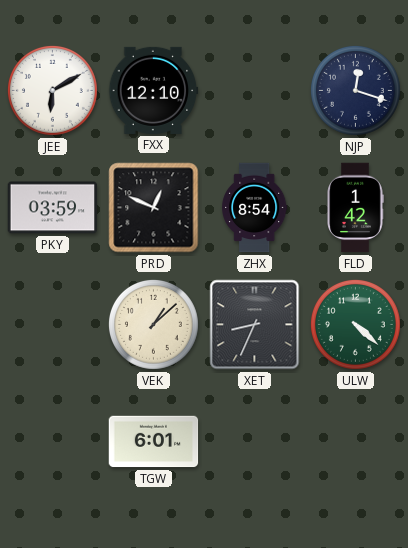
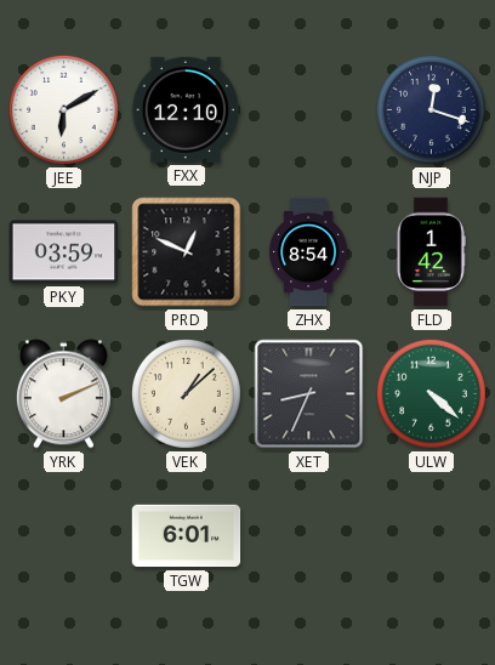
YRK: none -> 2:11 (63, 394)
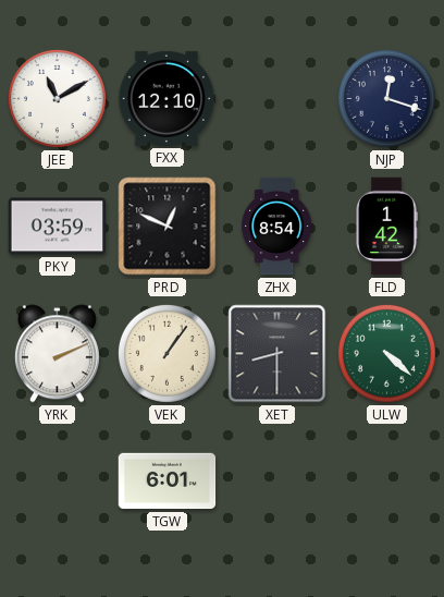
JEE: 6:10 -> 11:10 (57, 98)
VEK: 1:08 -> 1:06 (166, 353)
XET: 8:34 -> 8:30 (277, 354)
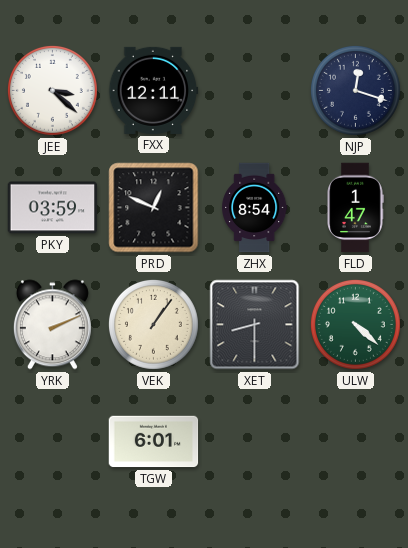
JEE: 11:10 -> 3:22 (52, 90)
FXX: 12:10 -> 12:11 (154, 90)
FLD: 1:42 -> 1:47 (355, 208)
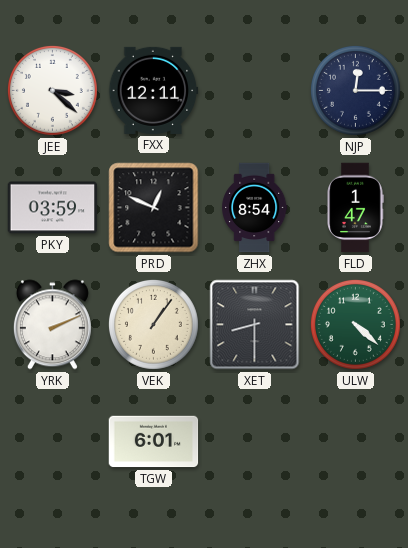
NJP: 12:18 -> 12:15 (355, 90)
